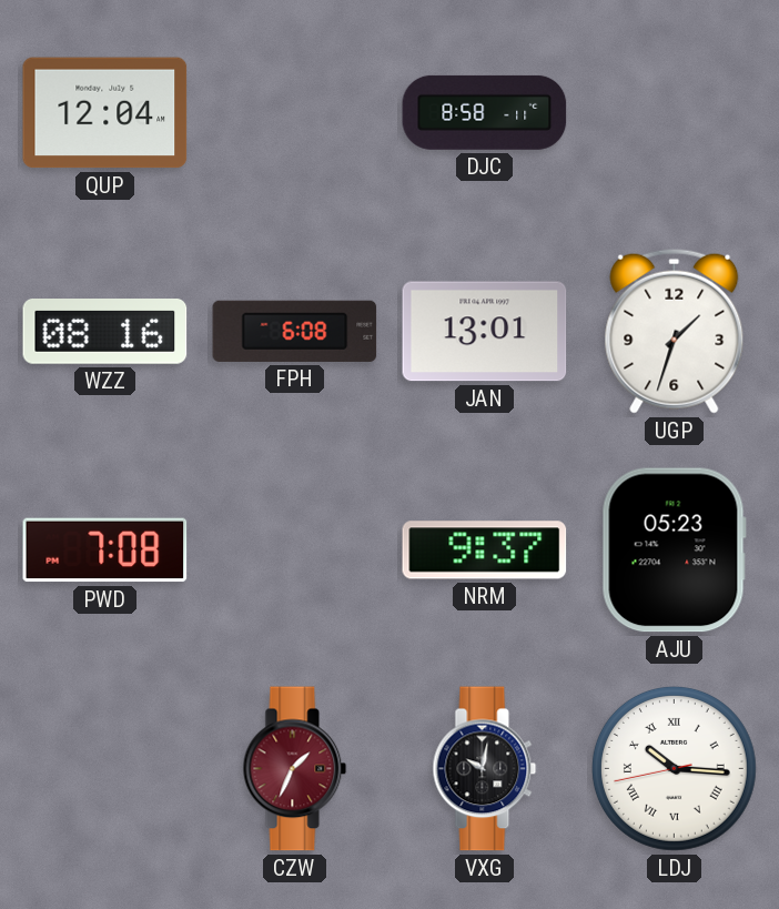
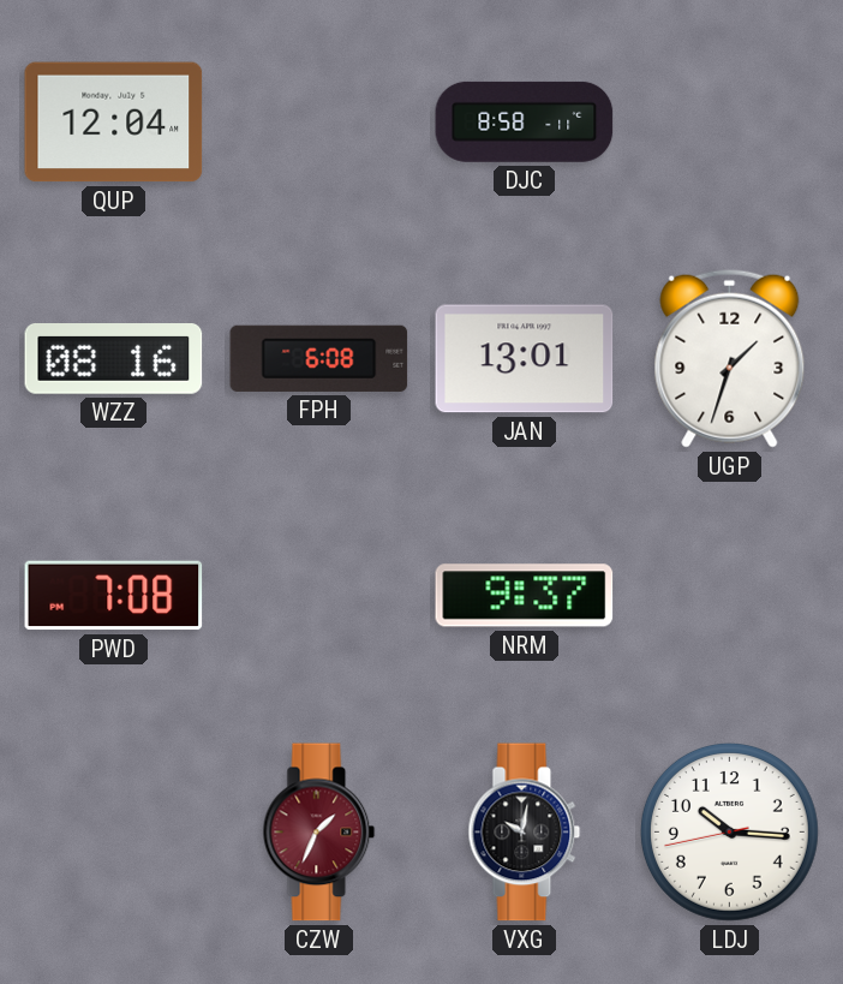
AJU: 05:23 -> none (674, 551)
LDJ numerals: Roman -> Arabic (729, 831)
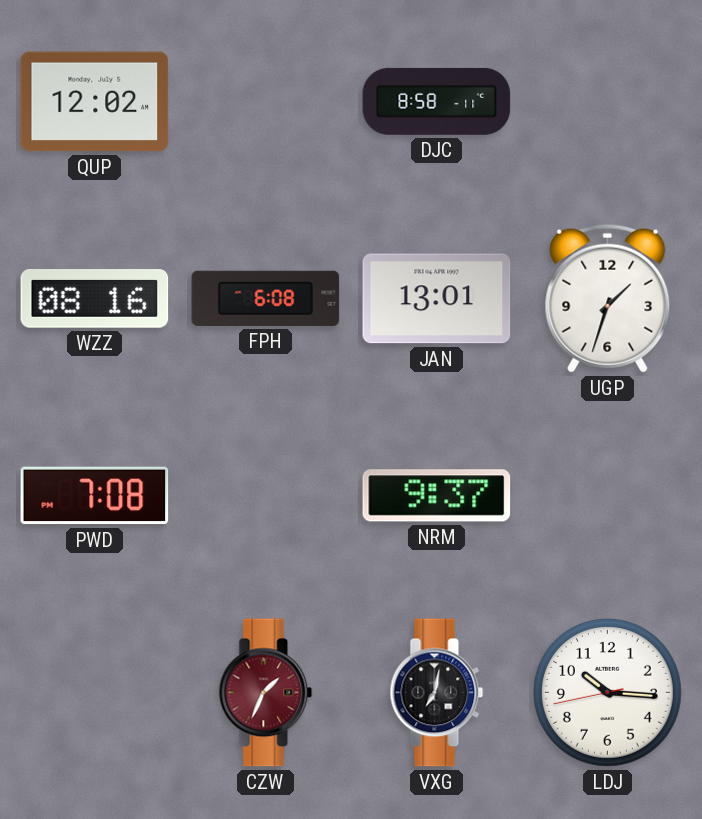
QUP: 12:04 -> 12:02 (95, 102)
VXG: 10:02 -> 7:02 (437, 693)
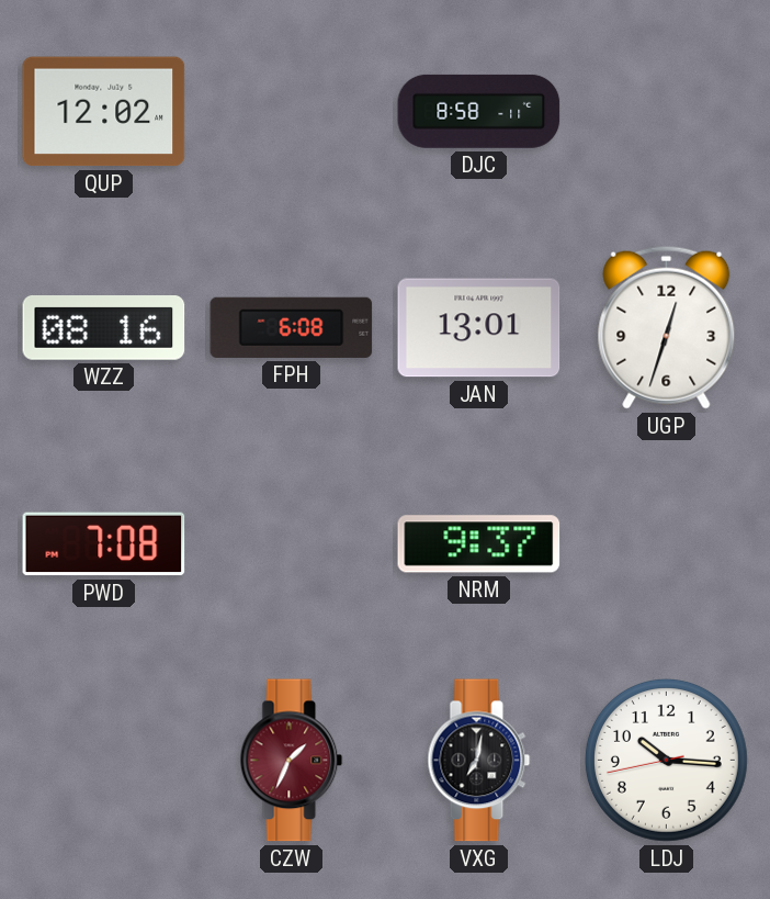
UGP: 1:33 -> 12:33 (667, 327)
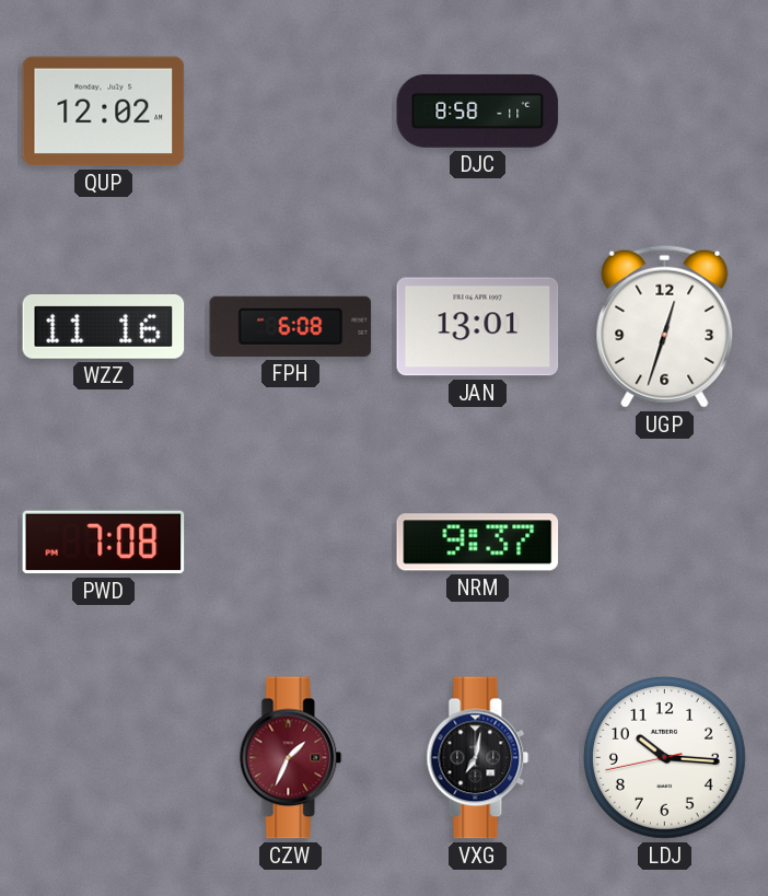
WZZ: 08:16 -> 11:16 (104, 327)
